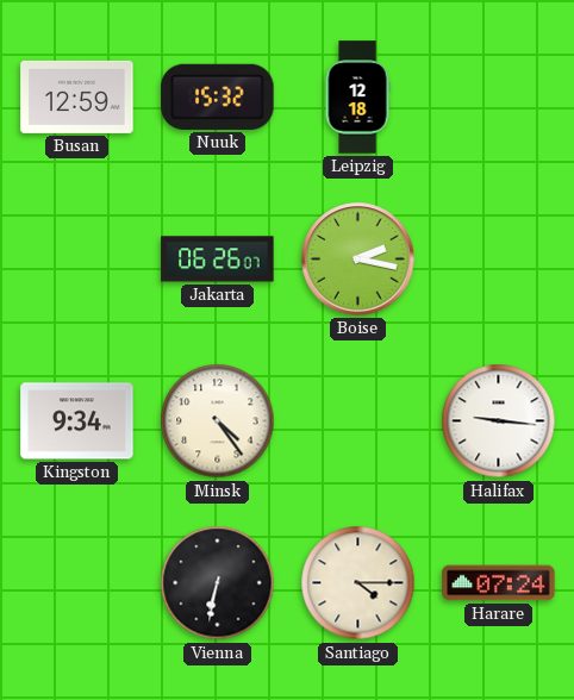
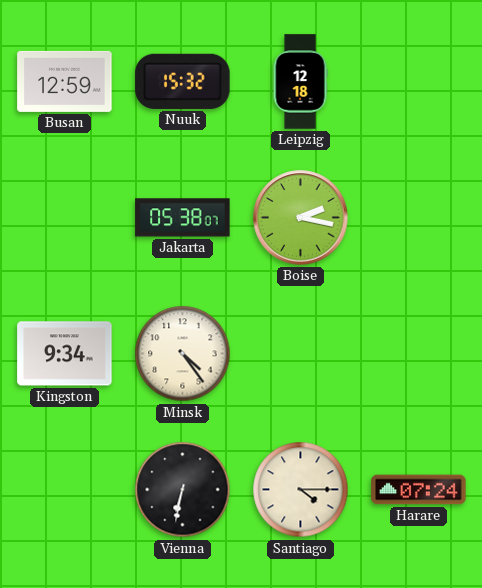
Jakarta: 06:26 -> 05:38 (183, 218)
Halifax: 9:16 -> none (499, 421)
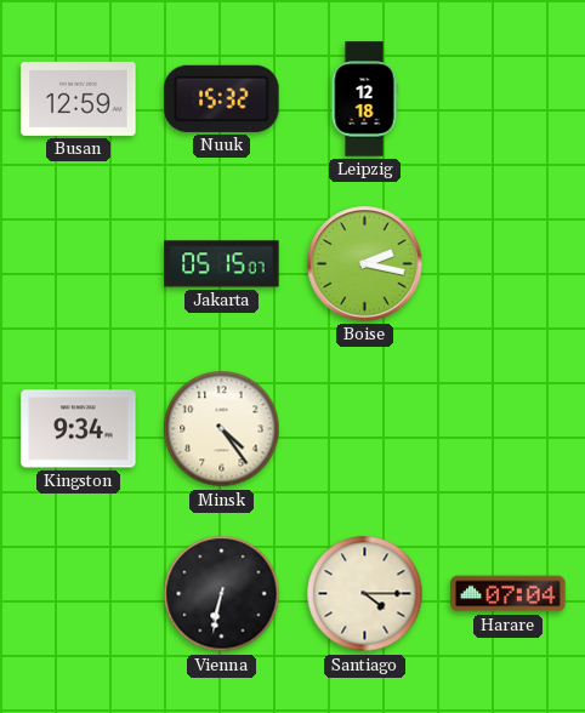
Jakarta: 05:38 -> 05:15 (222, 264)
Harare: 07:24 -> 07:04 (509, 594)
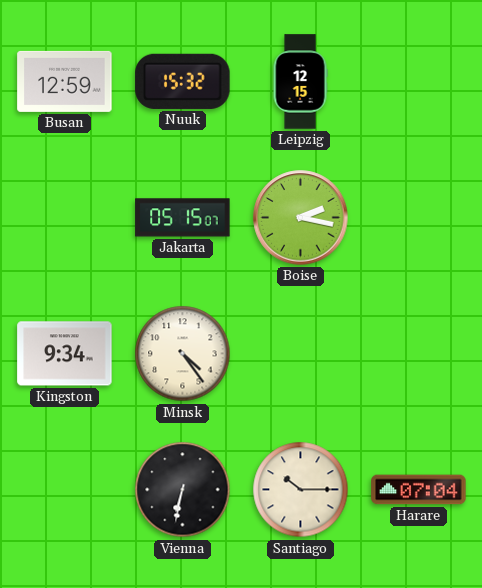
Leipzig: 12:18 -> 12:15 (300, 82)
Santiago: 4:15 -> 10:15 (301, 490)
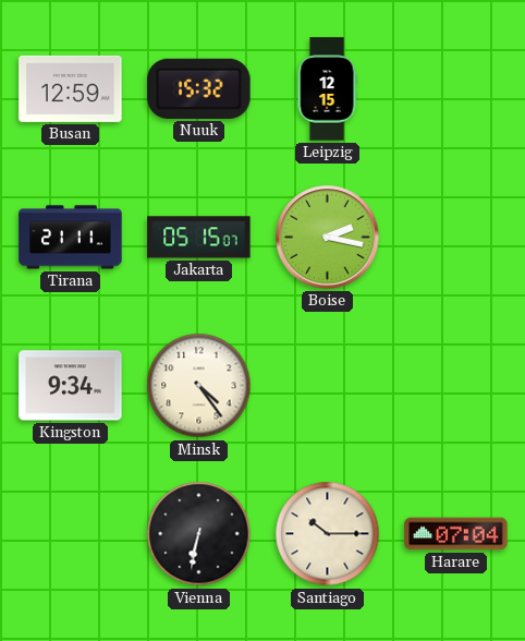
Tirana: none -> 21:11 (71, 238)
